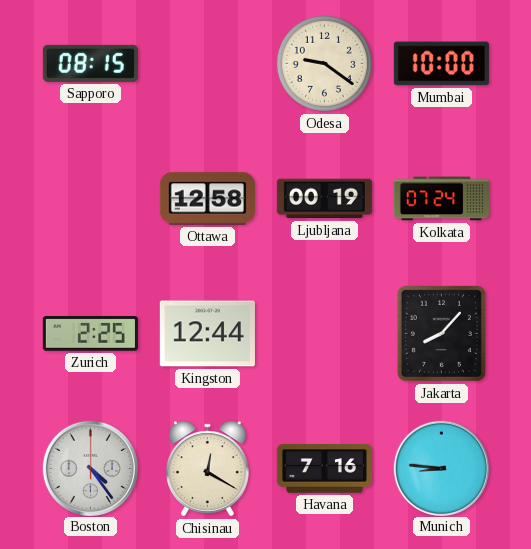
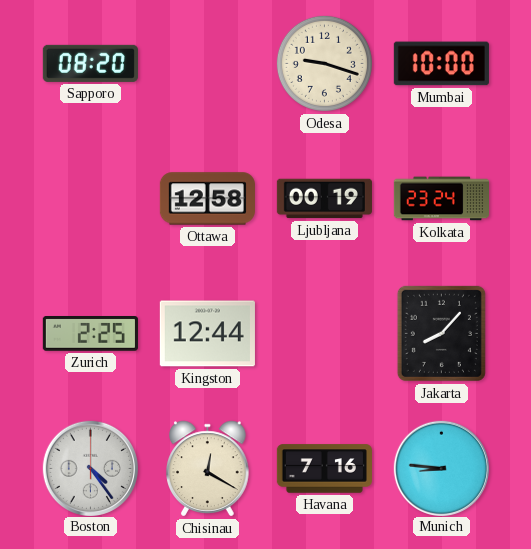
Sapporo: 08:15 -> 08:20 (90, 63)
Odesa: 9:21 -> 9:18 (324, 63)
Kolkata: 07:24 -> 23:24 (441, 199)
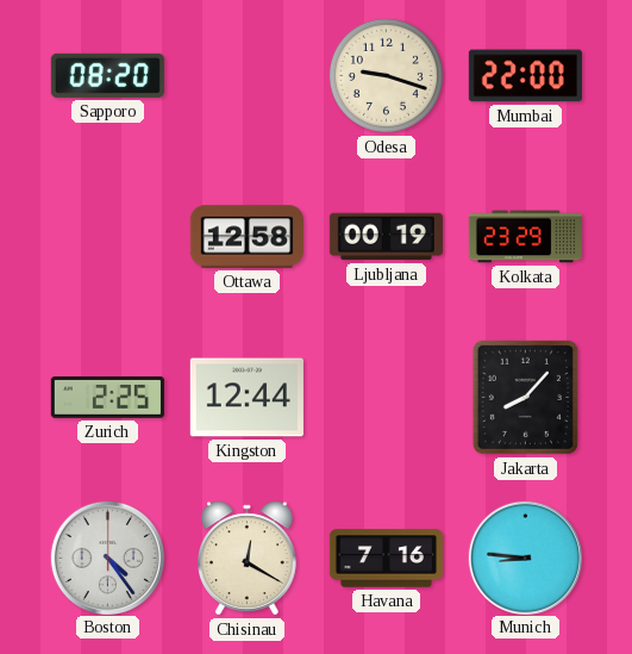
Mumbai: 10:00 -> 22:00 (525, 76)
Kolkata: 23:24 -> 23:29 (525, 237)
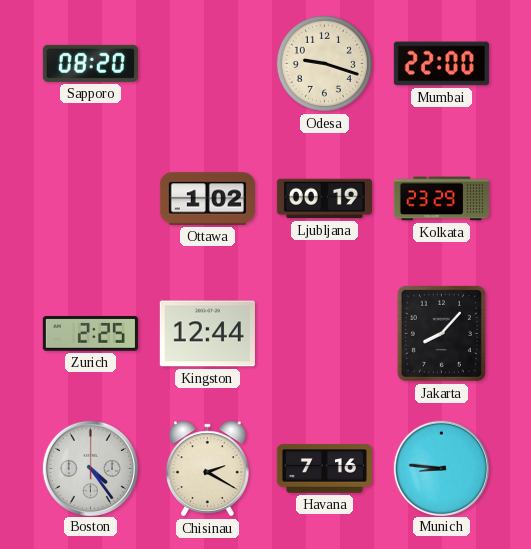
Ottawa: 12:58 -> 1:02 (207, 199)
Chisinau: 12:20 -> 2:20 (208, 469)
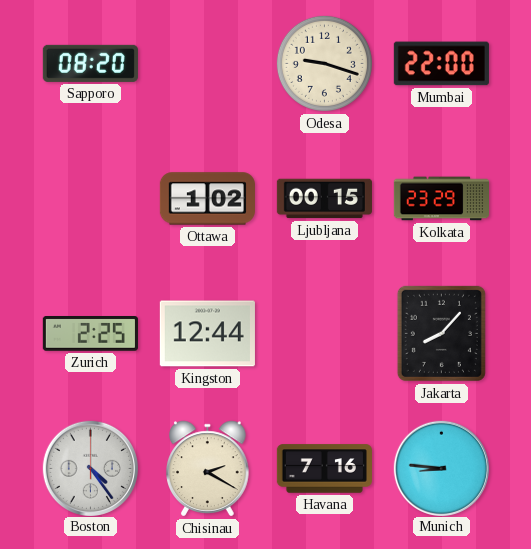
Ljubljana: 00:19 -> 00:15 (324, 199)
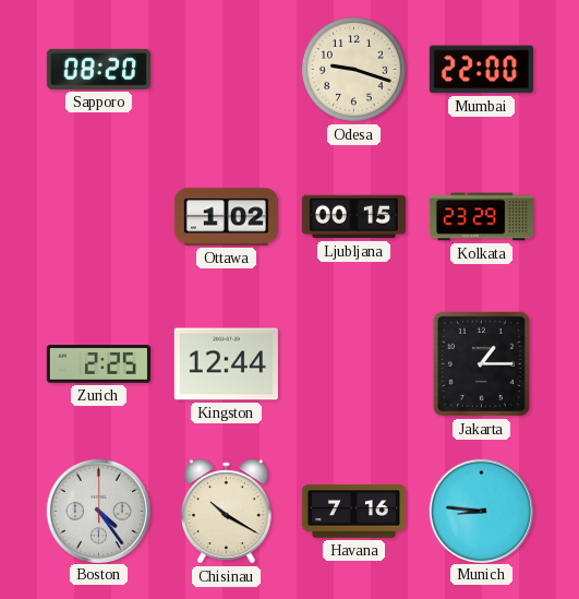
Jakarta: 8:07 -> 1:15 (481, 363)
Chisinau: 2:20 -> 10:20 (227, 512)
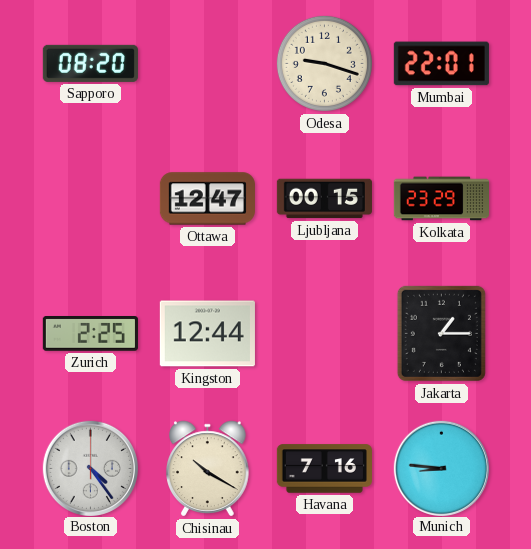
Mumbai: 22:00 -> 22:01 (441, 64)
Ottawa: 1:02 -> 12:47 (207, 199)
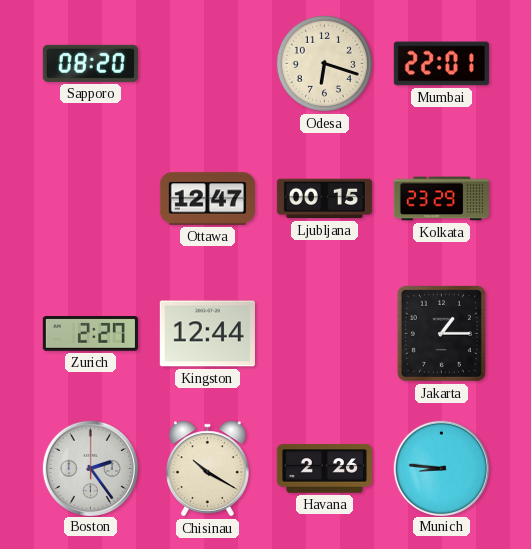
Odesa: 9:18 -> 6:18 (324, 63)
Zurich: 2:25 -> 2:27 (90, 334)
Boston: 4:24 -> 2:24 (90, 468)
Havana: 7:16 -> 2:26 (324, 469)
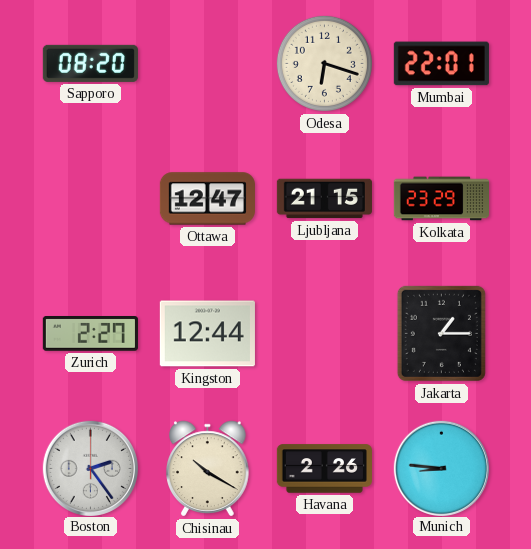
Ljubljana: 00:15 -> 21:15 (324, 199)
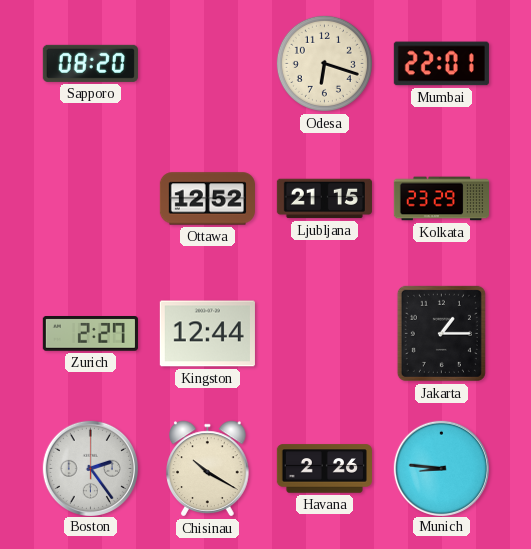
Ottawa: 12:47 -> 12:52 (207, 199)
